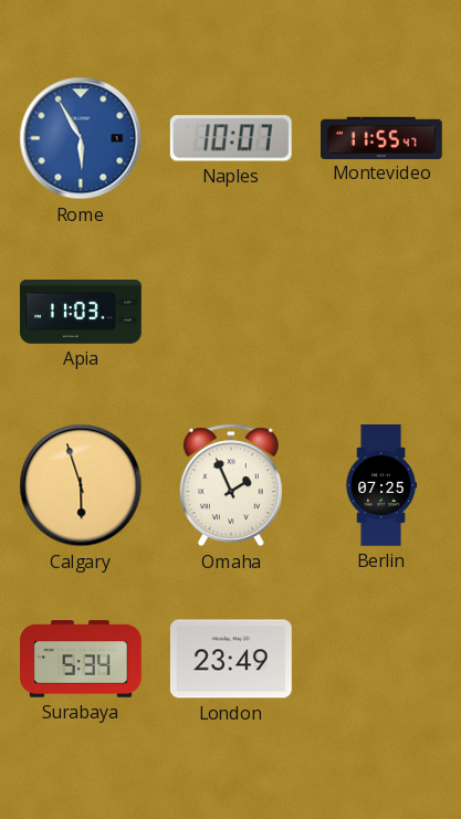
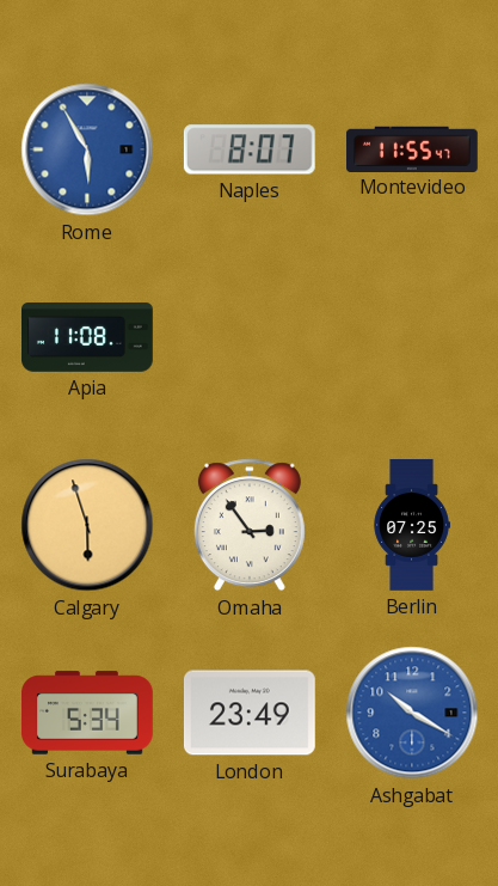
Naples: 10:07 -> 8:07 (250, 149)
Apia: 11:03 -> 11:08 (88, 338)
Omaha: 1:56 -> 2:54 (250, 525)
Ashgabat: none -> 10:20 (412, 713)
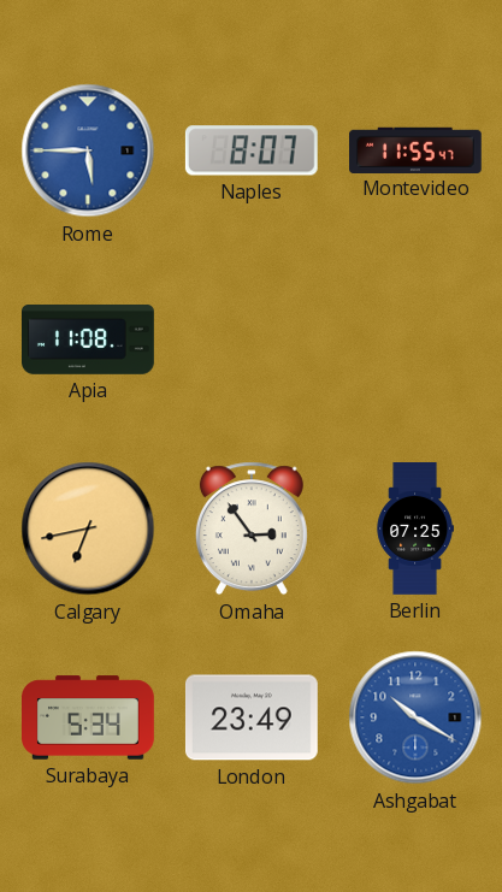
Rome: 5:55 -> 5:45 (88, 150)
Calgary: 5:57 -> 6:43 (88, 528)
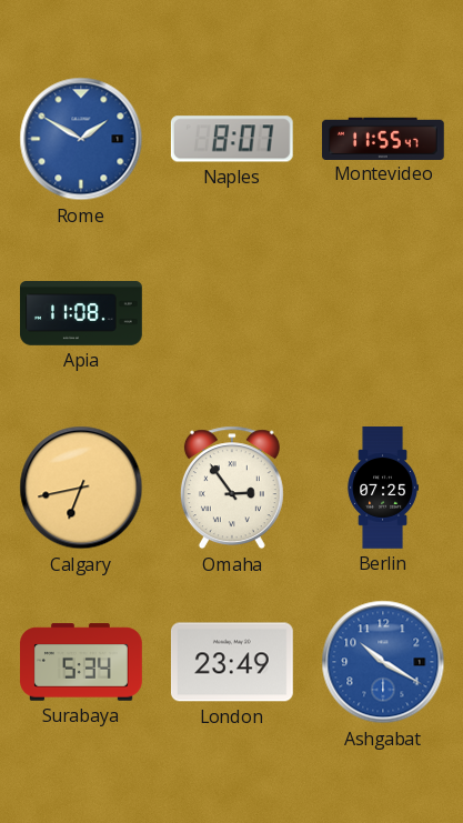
Rome: 5:45 -> 1:50 (81, 139)
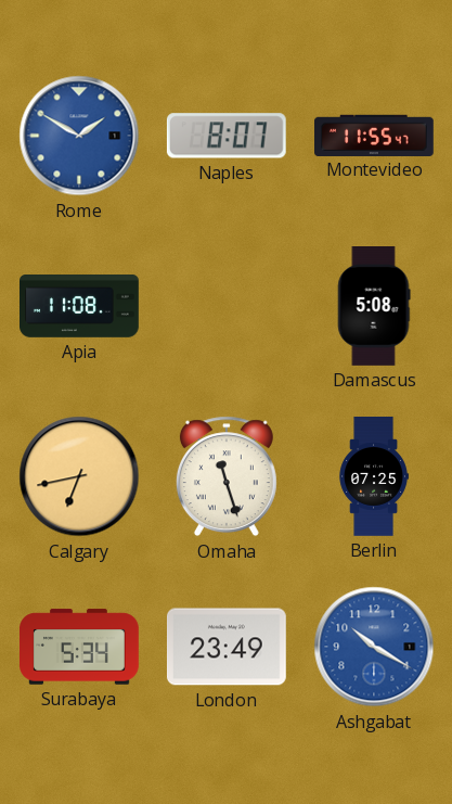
Damascus: none -> 5:08 (374, 307)
Omaha: 2:54 -> 11:27 (227, 476)
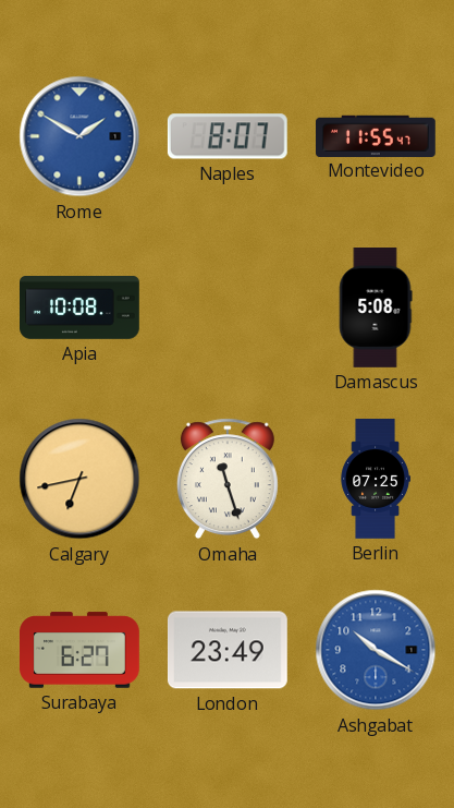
Apia: 11:08 -> 10:08 (81, 309)
Surabaya: 5:34 -> 6:27 (81, 650)
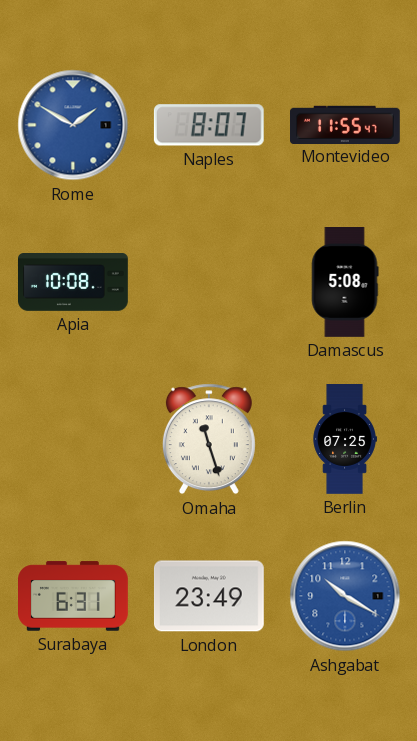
Calgary: 6:43 -> none (79, 479)
Surabaya: 6:27 -> 6:31 (74, 596)
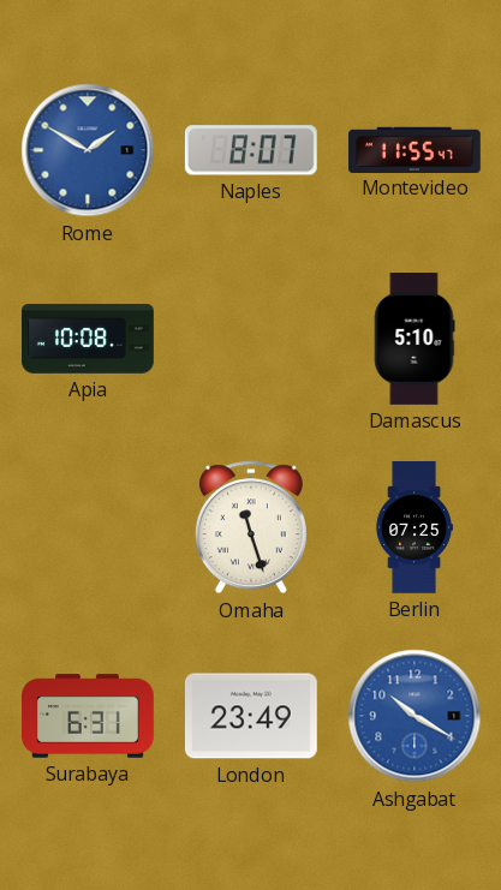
Damascus: 5:08 -> 5:10 (414, 340)
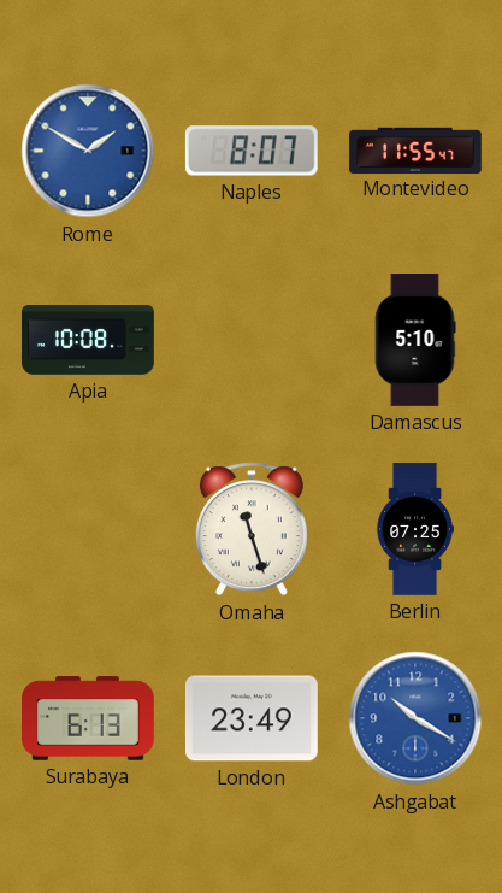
Surabaya: 6:31 -> 6:13 (89, 718)
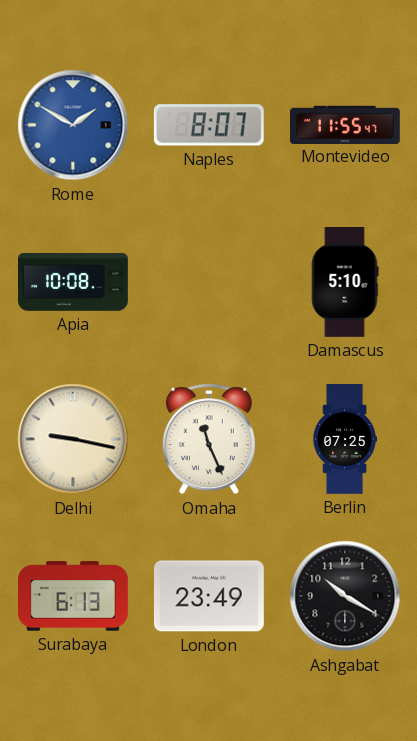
Delhi: none -> 9:17 (73, 439)
Omaha: 11:27 -> 11:26 (209, 439)
Ashgabat dial: blue -> black (345, 596)
